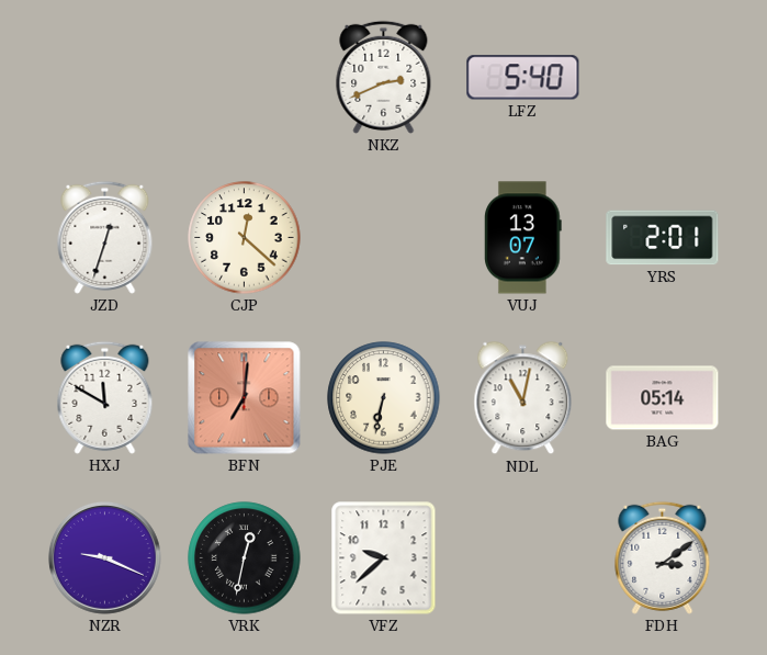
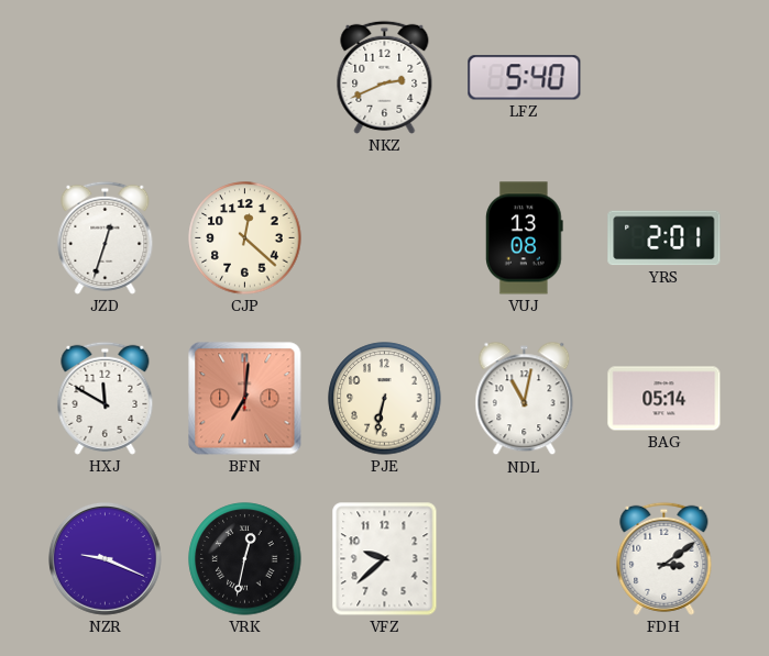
VUJ: 13:07 -> 13:08 (525, 238)
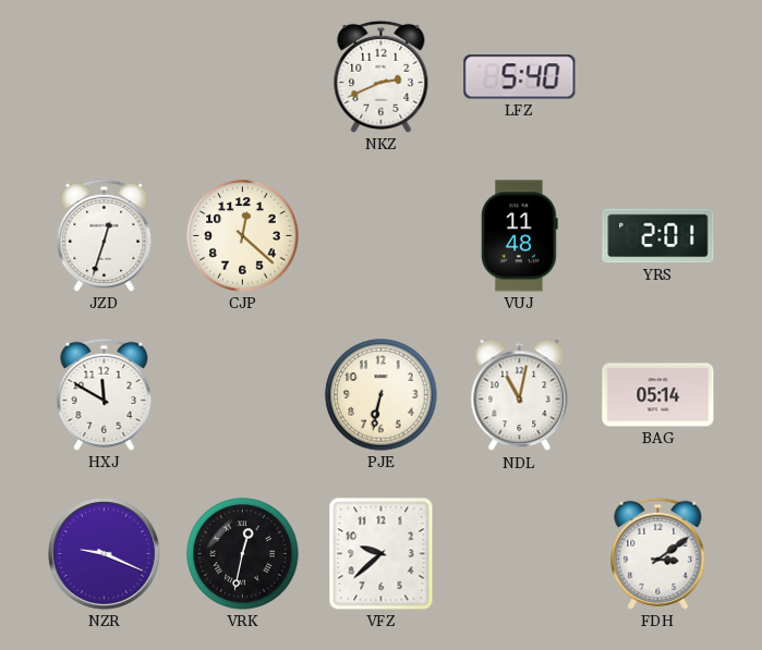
VUJ: 13:08 -> 11:48 (520, 236)
BFN: 7:01 -> none (245, 399)
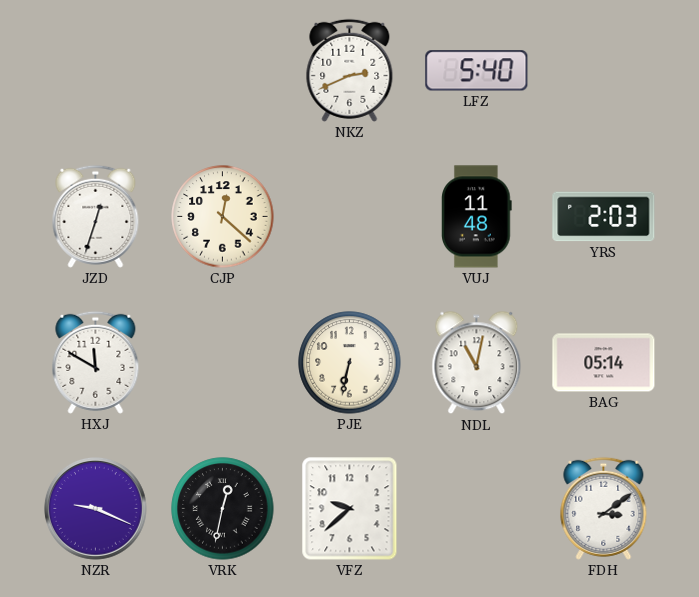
YRS: 2:01 -> 2:03 (604, 217)
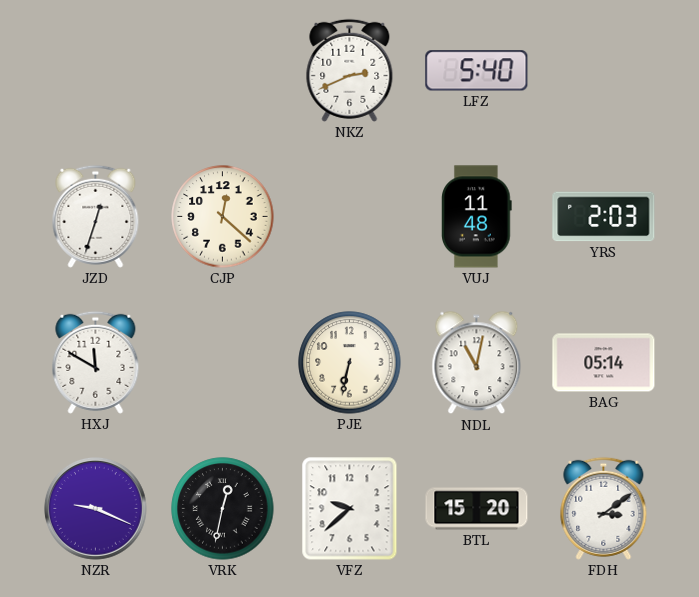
BTL: none -> 15:20 (477, 509)
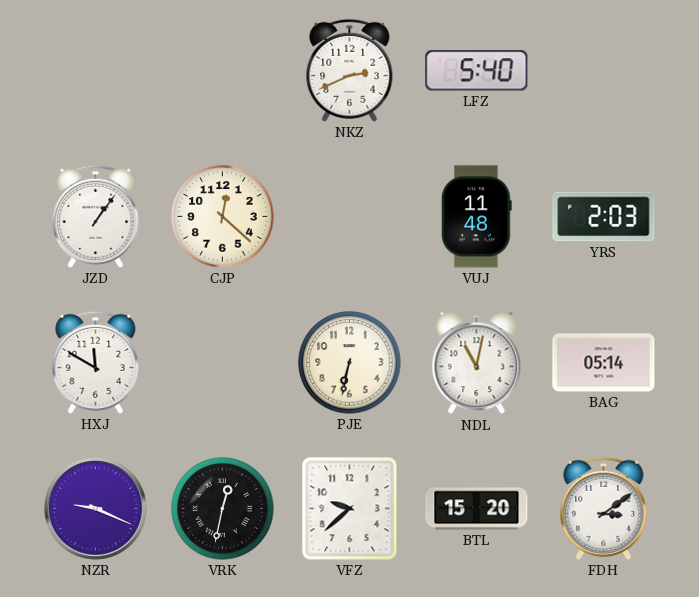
JZD: 12:33 -> 1:06 (96, 216)
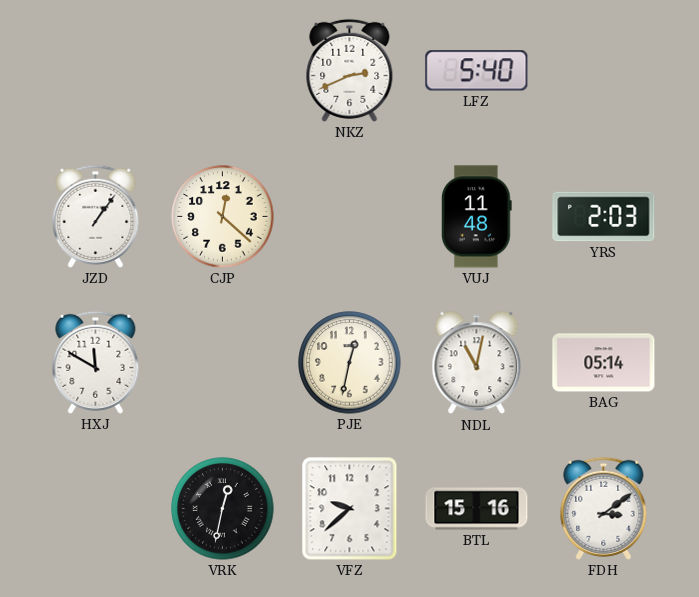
PJE: 6:32 -> 12:32 (350, 363)
NZR: 9:19 -> none (96, 509)
BTL: 15:20 -> 15:16 (477, 509)
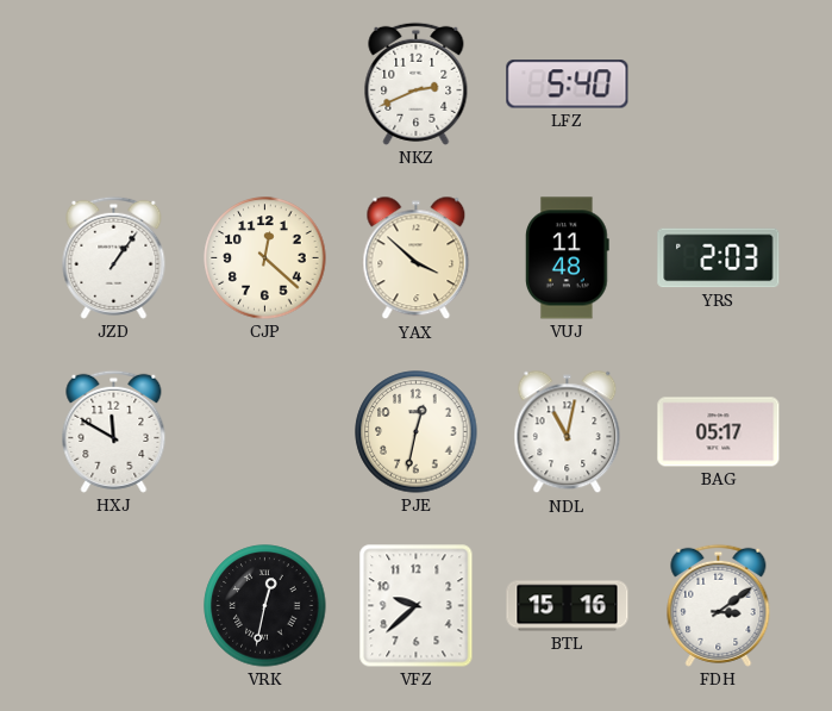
YAX: none -> 3:52 (417, 258)
BAG: 05:14 -> 05:17 (719, 432)
